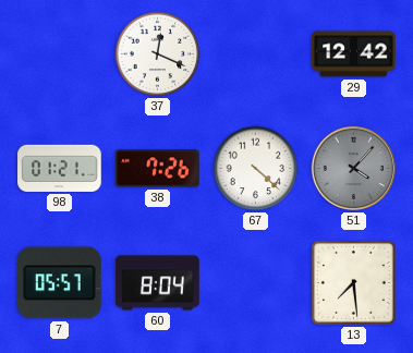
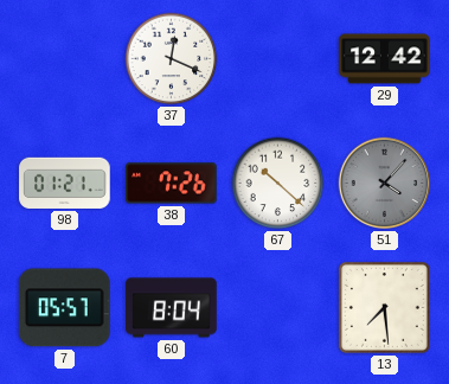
67: 4:22 -> 10:22 (278, 184)
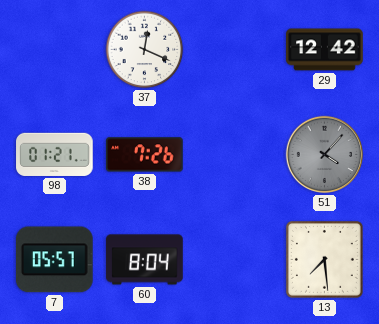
67: 10:22 -> none (278, 184)
